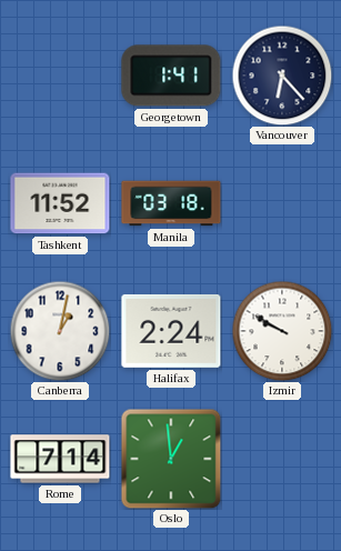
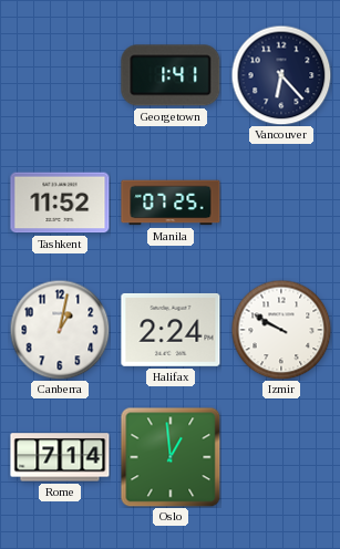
Manila: 03:18 -> 07:25 (171, 203)
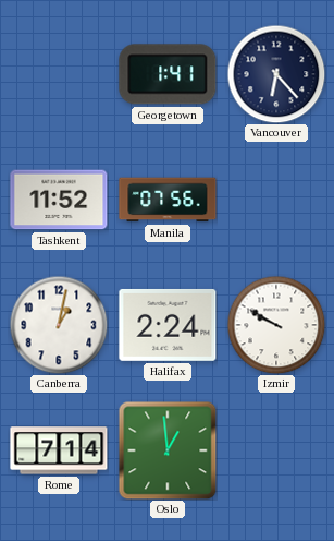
Manila: 07:25 -> 07:56 (168, 200)
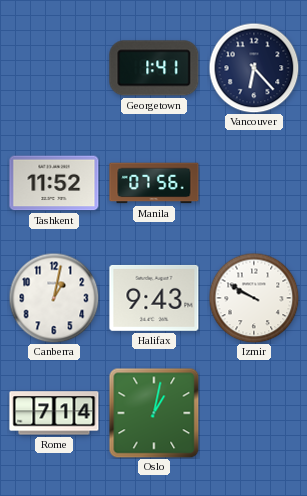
Halifax: 2:24 -> 9:43 (154, 298)
Oslo: 12:59 -> 1:02 (154, 413)
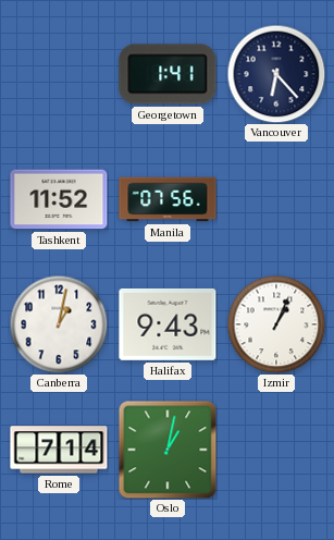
Izmir: 9:50 -> 1:04 (276, 324)
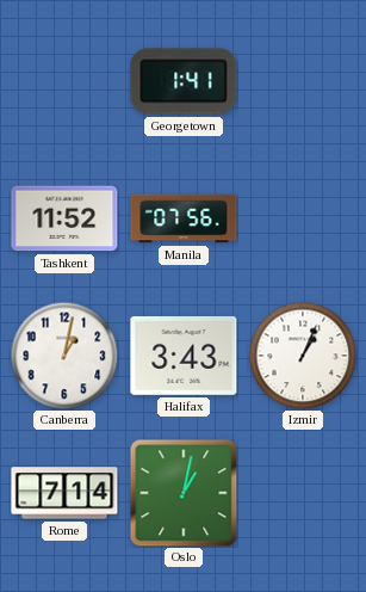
Vancouver: 6:23 -> none (276, 74)
Halifax: 9:43 -> 3:43 (184, 356)
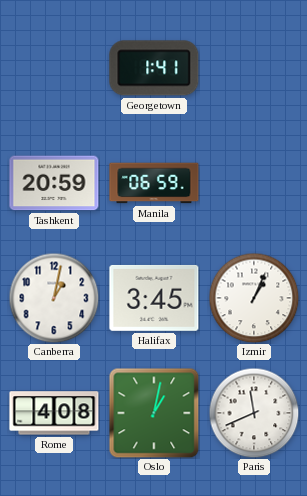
Tashkent: 11:52 -> 20:59 (54, 183)
Manila: 07:56 -> 06:59 (154, 183)
Halifax: 3:43 -> 3:45 (154, 298)
Rome: 7:14 -> 4:08 (54, 413)
Paris: none -> 11:41 (254, 413)
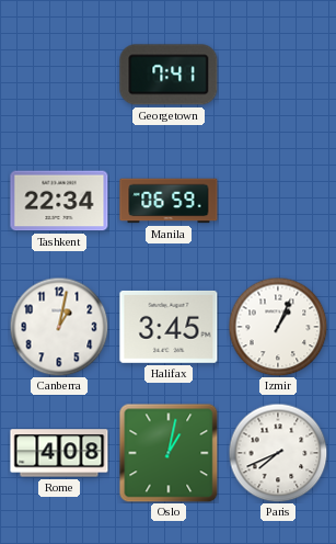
Georgetown: 1:41 -> 7:41 (169, 75)
Tashkent: 20:59 -> 22:34 (59, 201)
Paris: 11:41 -> 7:41 (278, 453)
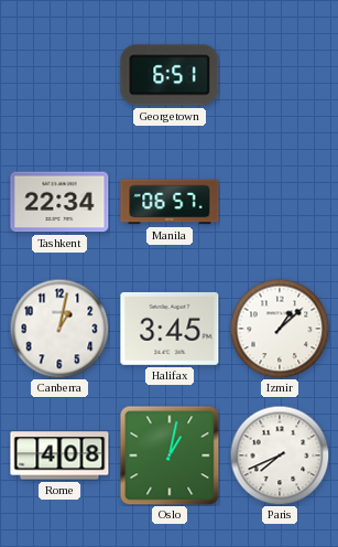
Georgetown: 7:41 -> 6:51 (170, 75)
Manila: 06:59 -> 06:57 (170, 202)
Izmir: 1:04 -> 1:08 (280, 329)
